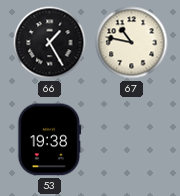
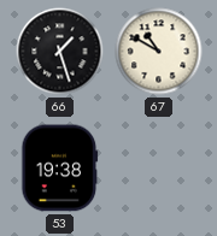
66: 1:25 -> 1:27 (60, 52)
67: 10:47 -> 10:50 (159, 52)
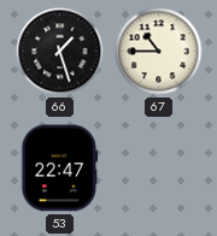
67: 10:50 -> 10:45 (159, 52)
53: 19:38 -> 22:47 (60, 169)
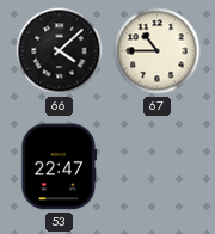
66: 1:27 -> 4:08 (60, 51)
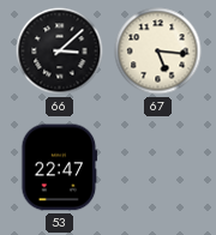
66: 4:08 -> 3:08 (60, 52)
67: 10:45 -> 5:16 (158, 52)
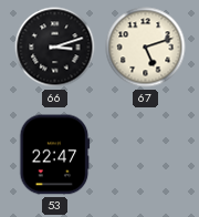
66: 3:08 -> 3:12 (55, 48)
67: 5:16 -> 5:12 (146, 48)
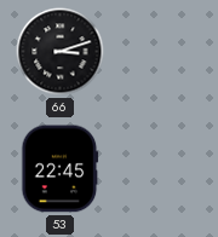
67: 5:12 -> none (146, 48)
53: 22:47 -> 22:45 (61, 169)
